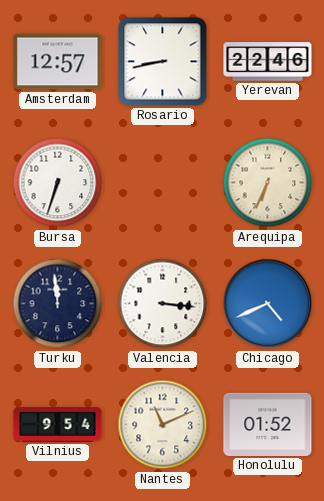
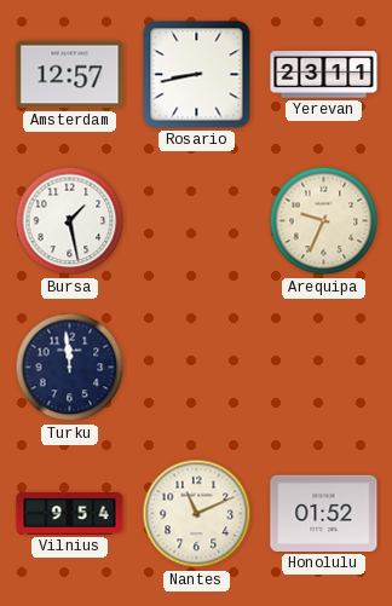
Yerevan: 22:46 -> 23:11 (324, 75)
Bursa: 6:33 -> 1:28 (70, 221)
Arequipa: 6:34 -> 9:34 (324, 221)
Valencia: 3:16 -> none (163, 304)
Chicago: 4:41 -> none (268, 304)
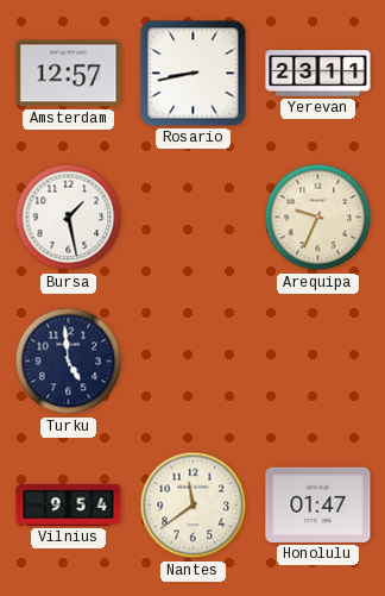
Turku: 11:59 -> 4:59 (69, 362)
Nantes: 11:11 -> 11:39 (194, 506)
Honolulu: 01:52 -> 01:47 (318, 504)
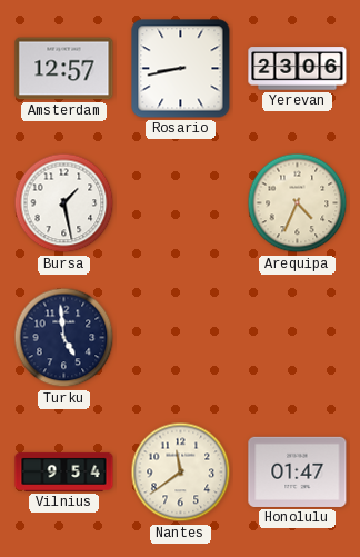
Yerevan: 23:11 -> 23:06 (298, 69)
Arequipa: 9:34 -> 4:34 (298, 203)
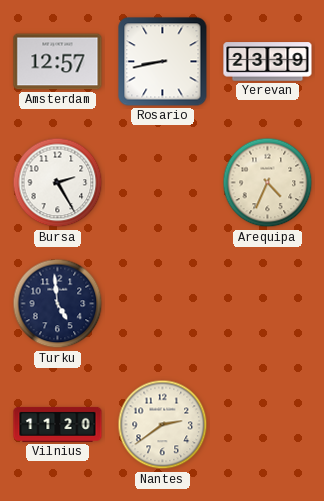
Yerevan: 23:06 -> 23:39 (268, 62)
Bursa: 1:28 -> 2:25 (58, 183)
Vilnius: 9:54 -> 11:20 (58, 424)
Nantes: 11:39 -> 2:39 (163, 425)
Honolulu: 01:47 -> none (298, 471)
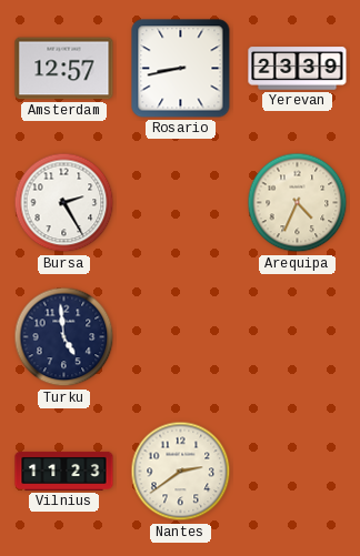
Vilnius: 11:20 -> 11:23 (64, 471)
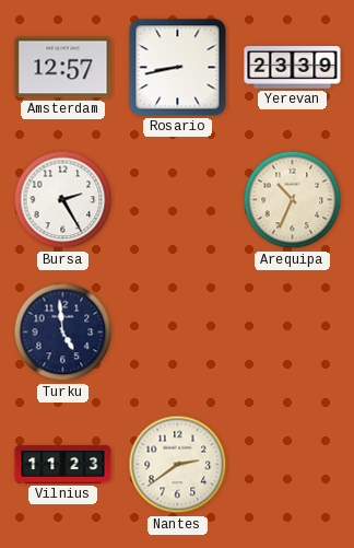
Arequipa: 4:34 -> 10:34 (293, 200)
